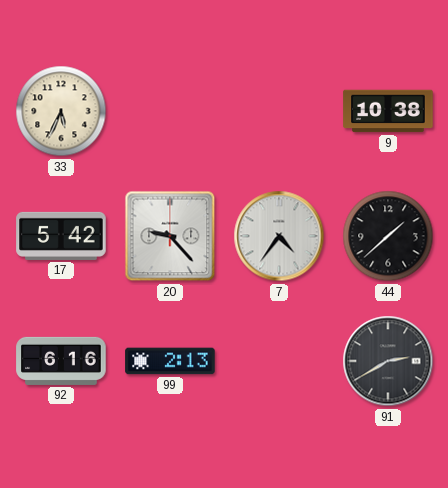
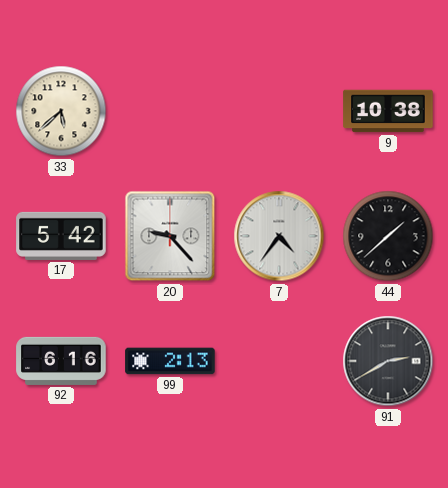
33: 5:34 -> 5:38 (61, 111)
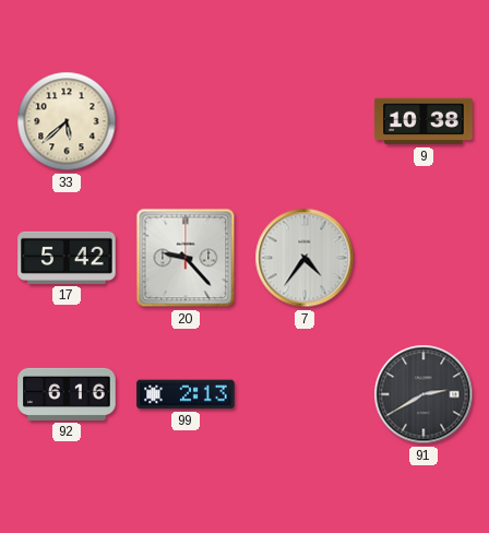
44: 1:38 -> none (388, 236)
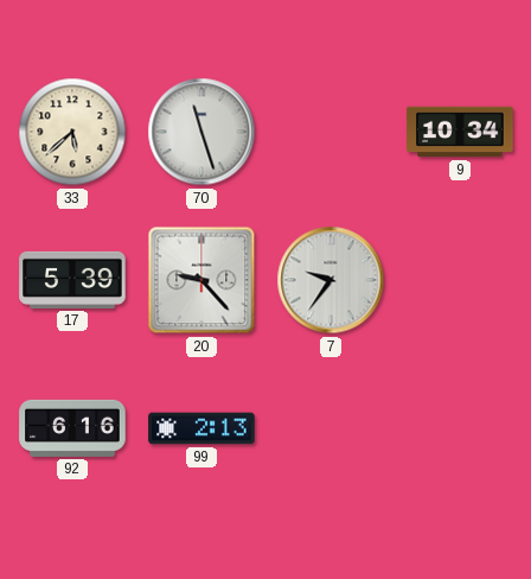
70: none -> 11:27 (201, 132)
9: 10:38 -> 10:34 (460, 132)
17: 5:42 -> 5:39 (72, 280)
7: 4:36 -> 9:36 (331, 280)
91: 2:40 -> none (424, 394)
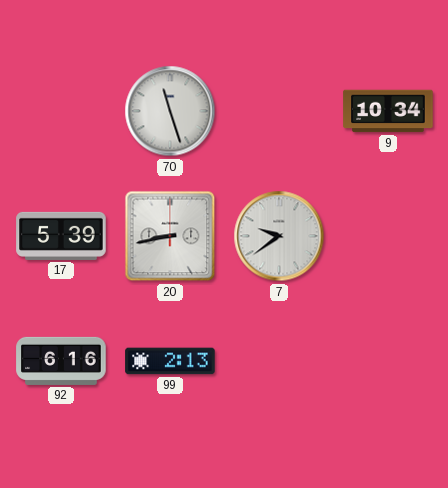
33: 5:38 -> none (72, 132)
20: 9:23 -> 8:43 (170, 236)
7: 9:36 -> 9:39 (279, 236)
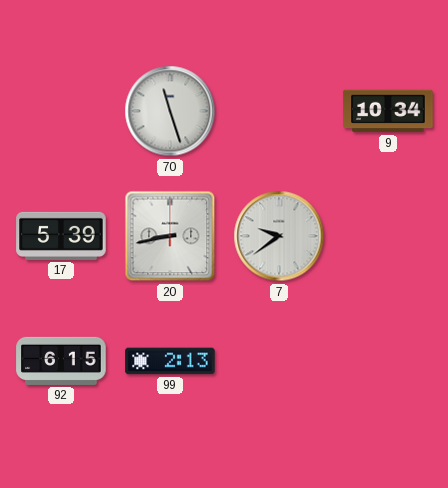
92: 6:16 -> 6:15 (61, 361)
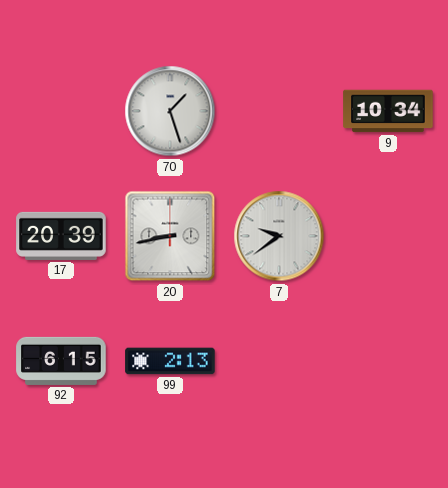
70: 11:27 -> 1:27 (170, 111)
17: 5:39 -> 20:39 (61, 236)
